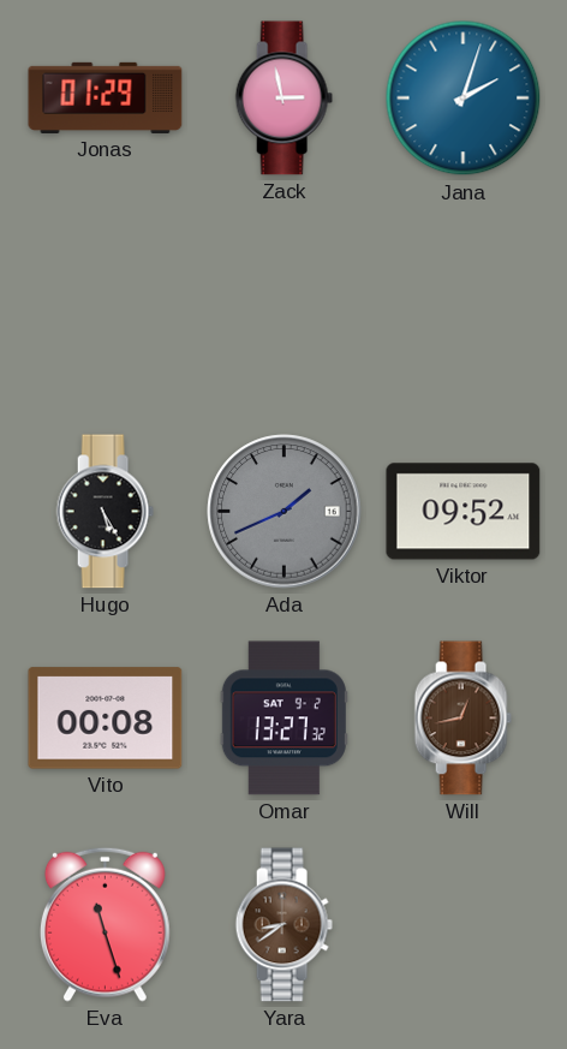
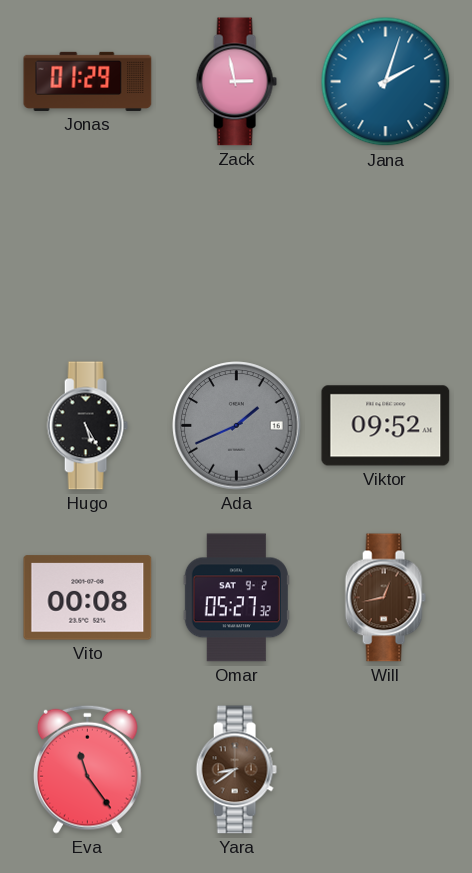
Omar: 13:27 -> 05:27 (236, 598)
Eva: 11:27 -> 11:24 (87, 769)
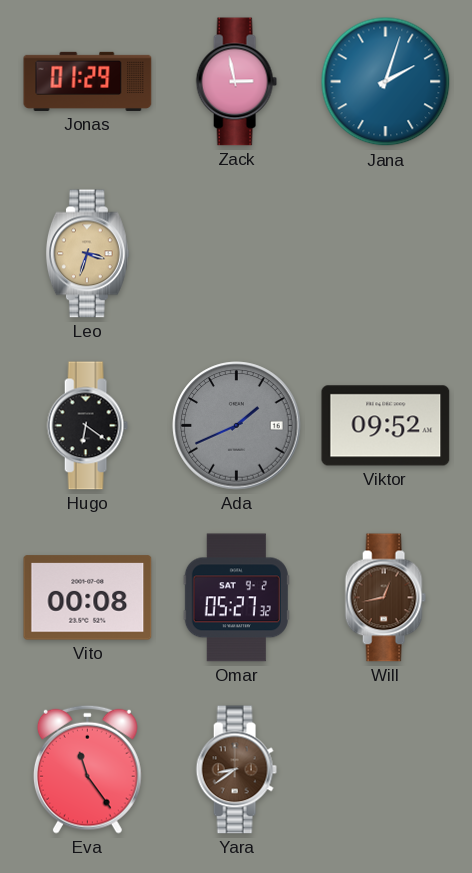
Leo: none -> 3:33 (87, 254)
Hugo: 5:25 -> 6:21 (87, 426)
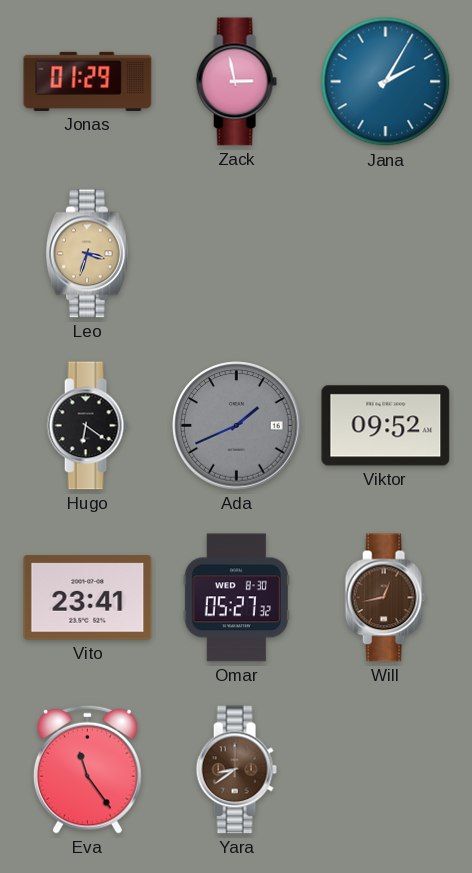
Jana: 2:03 -> 2:05 (386, 82)
Vito: 00:08 -> 23:41 (88, 598)
Omar date: SAT 9-2 -> WED 8-30 (236, 598)
